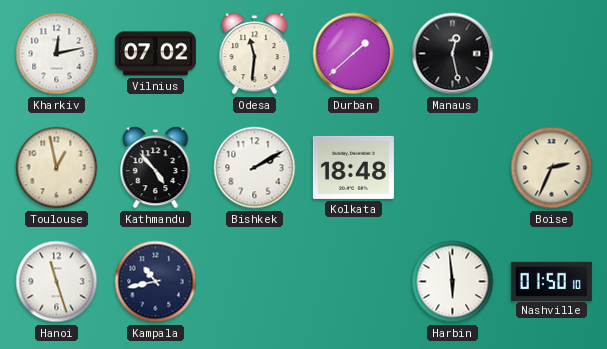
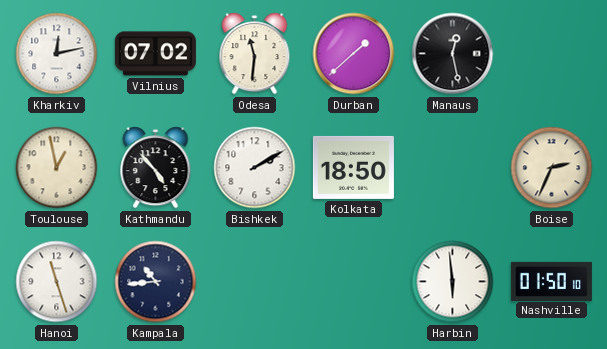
Kolkata: 18:48 -> 18:50 (353, 167)
Kampala: 10:43 -> 10:44 (156, 282)
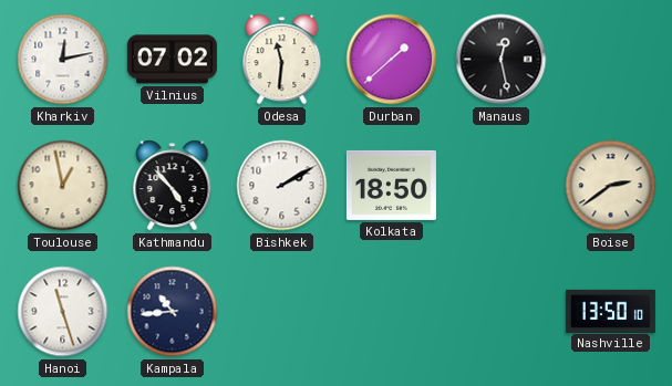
Boise: 2:34 -> 2:39 (611, 186)
Harbin: 5:59 -> none (453, 282)
Nashville: 01:50 -> 13:50 (610, 311)
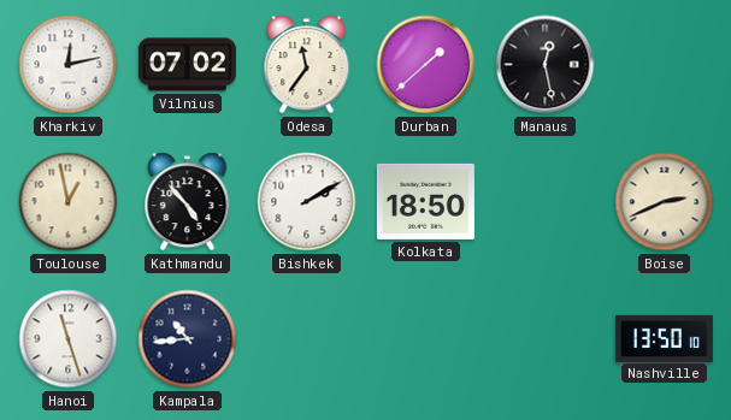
Odesa: 11:31 -> 11:36 (307, 65)
Boise: 2:39 -> 2:41 (665, 202)
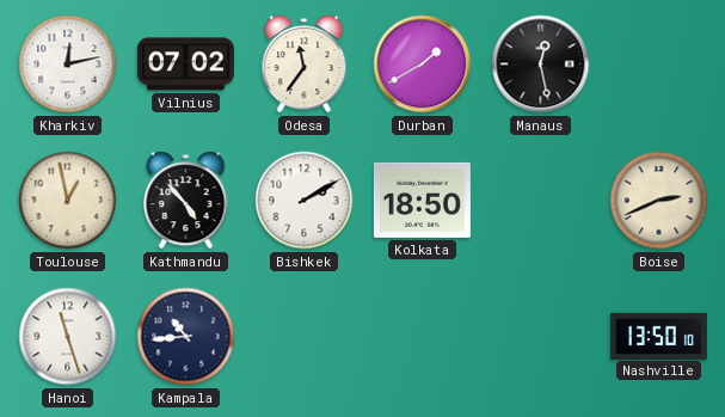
Durban: 1:38 -> 1:40 (423, 65)
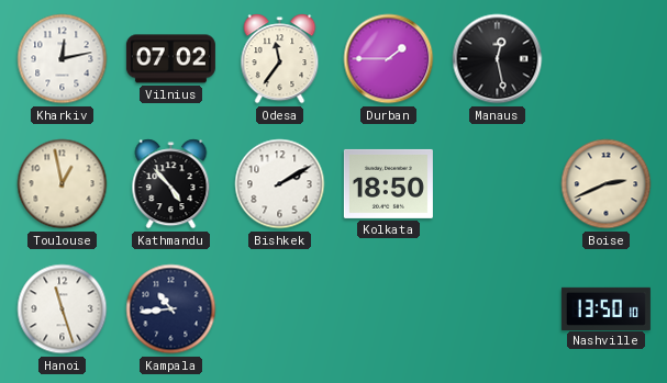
Durban: 1:40 -> 1:45 (389, 59)
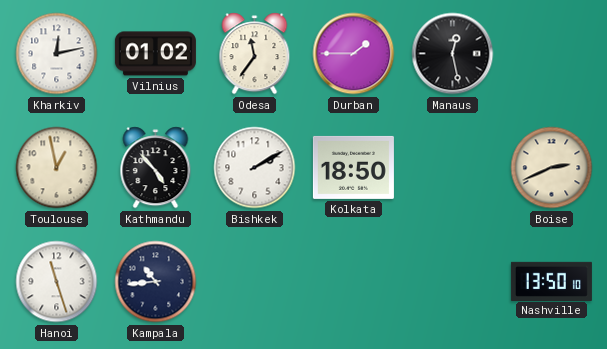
Vilnius: 07:02 -> 01:02 (155, 54)
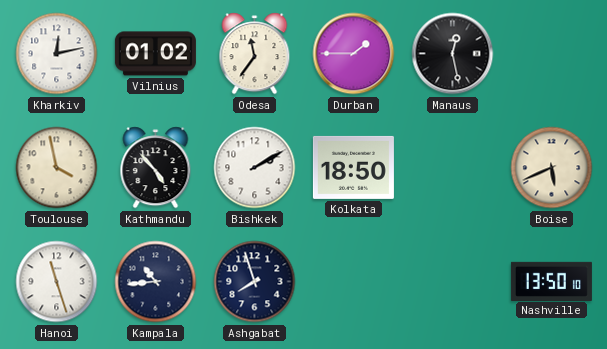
Toulouse: 12:58 -> 3:58 (57, 168)
Boise: 2:41 -> 5:41 (552, 168)
Ashgabat: none -> 7:57 (255, 282)
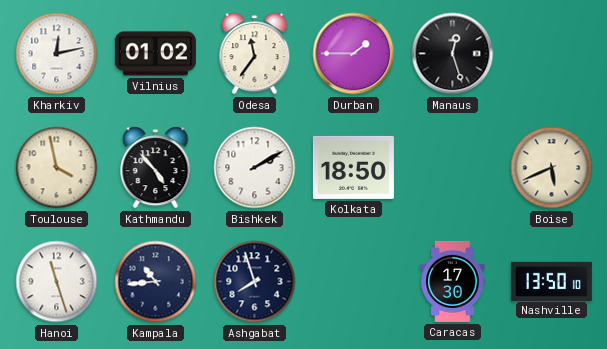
Manaus: 12:28 -> 12:27 (453, 54)
Caracas: none -> 17:30 (453, 281)
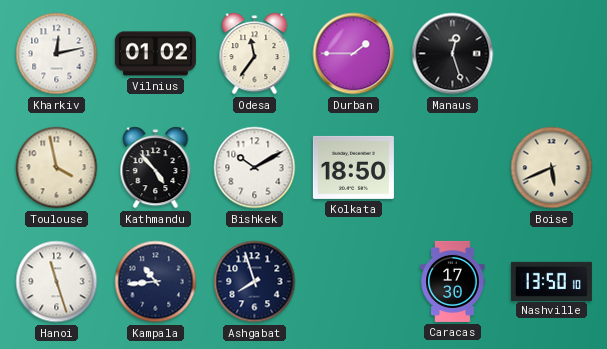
Bishkek: 2:10 -> 10:10 (255, 168)
